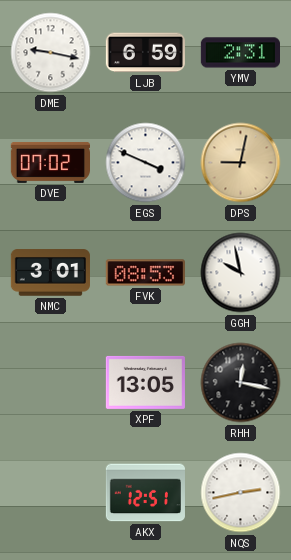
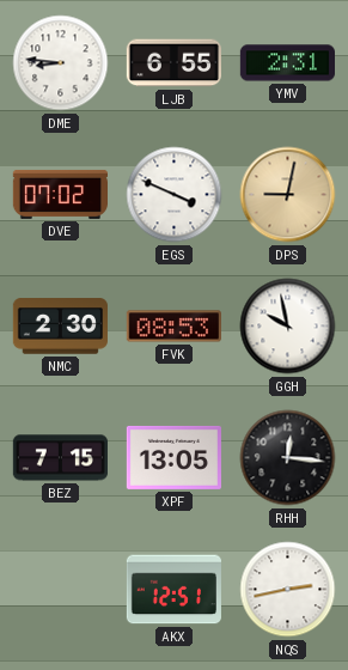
DME: 9:17 -> 8:46 (61, 63)
LJB: 6:59 -> 6:55 (173, 63)
NMC: 3:01 -> 2:30 (60, 327)
BEZ: none -> 7:15 (60, 458)
RHH: 12:17 -> 12:16 (288, 458)
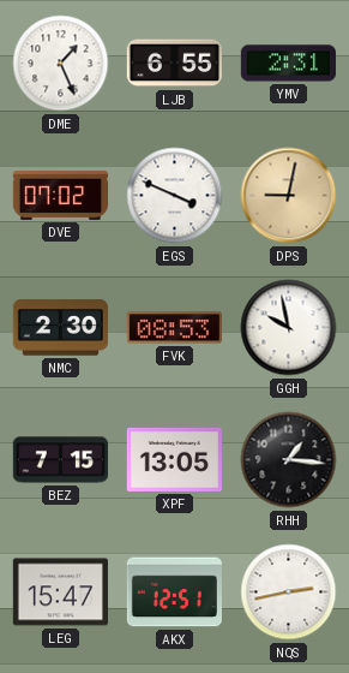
DME: 8:46 -> 1:26 (61, 64)
RHH: 12:16 -> 1:16 (289, 460)
LEG: none -> 15:47 (60, 592)
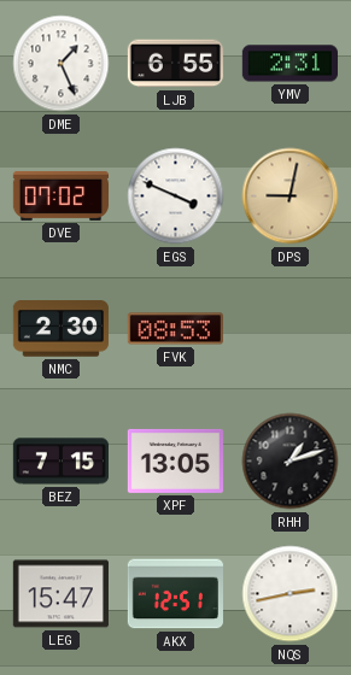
GGH: 9:58 -> none (289, 328)
RHH: 1:16 -> 1:12 (291, 462)
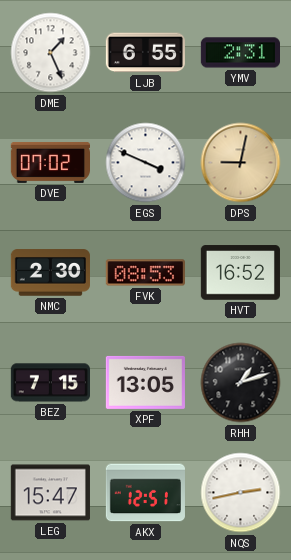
HVT: none -> 16:52 (240, 273)
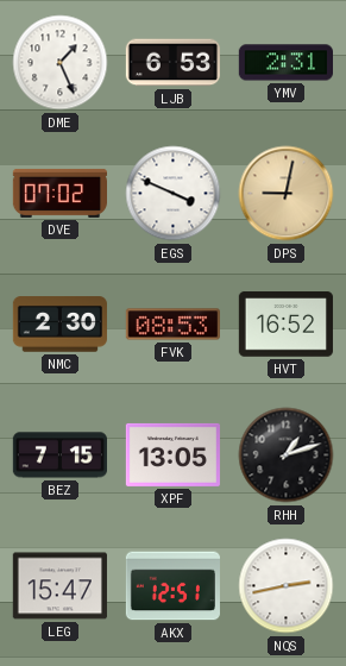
LJB: 6:55 -> 6:53 (172, 63)
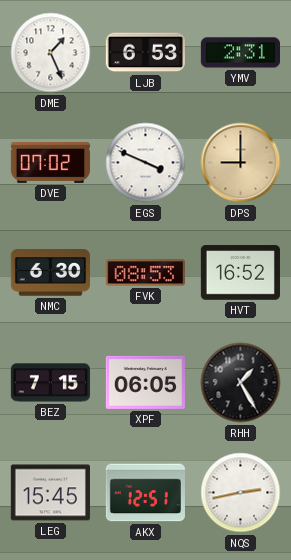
DPS: 9:02 -> 9:00 (241, 163)
NMC: 2:30 -> 6:30 (50, 273)
XPF: 13:05 -> 06:05 (145, 382)
RHH: 1:12 -> 1:25 (241, 383)
LEG: 15:47 -> 15:45 (50, 493)
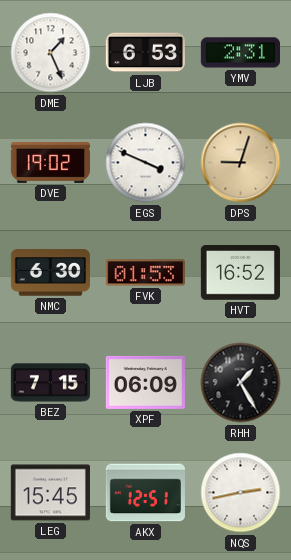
DVE: 07:02 -> 19:02 (50, 162)
DPS: 9:00 -> 9:03 (241, 163)
FVK: 08:53 -> 01:53 (145, 273)
XPF: 06:05 -> 06:09 (145, 382)
